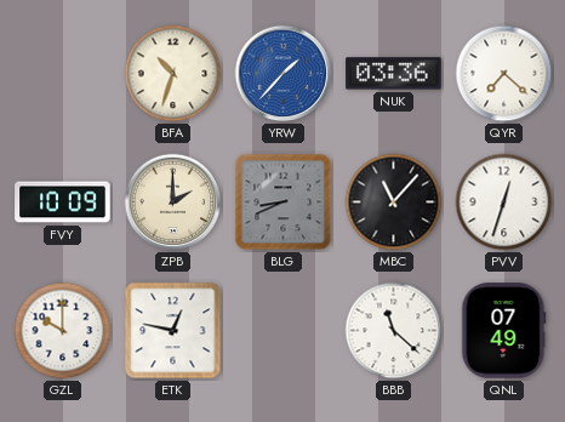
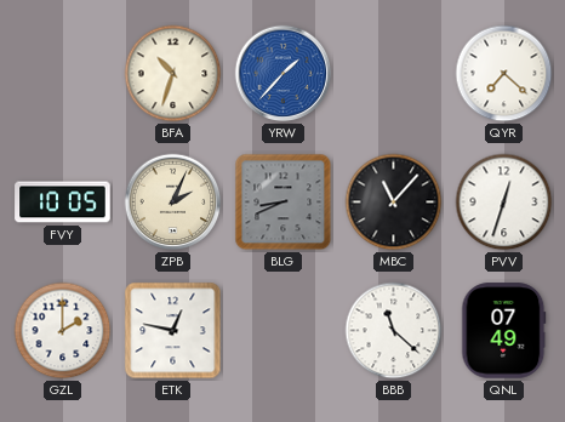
NUK: 03:36 -> none (394, 74)
FVY: 10:09 -> 10:05 (63, 203)
ZPB: 2:00 -> 2:04 (173, 203)
GZL: 10:00 -> 2:00 (63, 331)
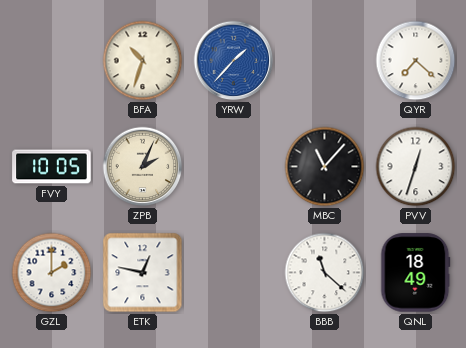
BLG: 8:41 -> none (284, 203)
QNL: 07:49 -> 18:49 (416, 273)
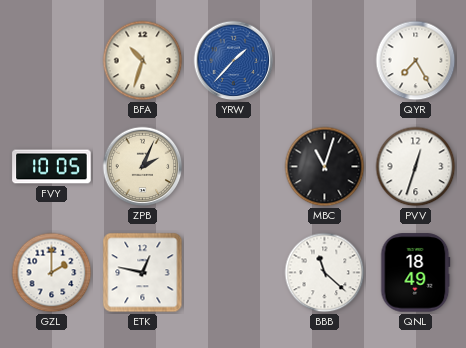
QYR: 7:22 -> 7:25 (416, 61)
MBC: 11:07 -> 11:03 (325, 167)
